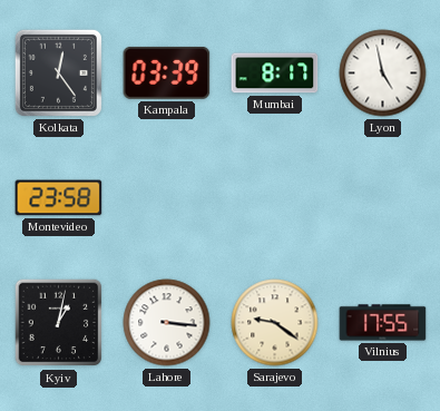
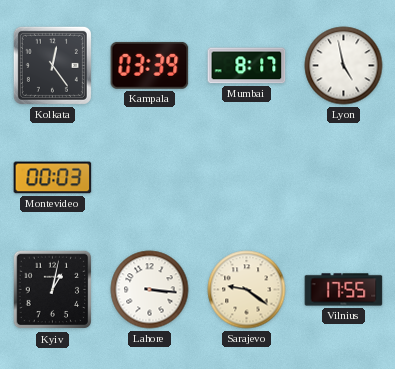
Montevideo: 23:58 -> 00:03 (53, 178)
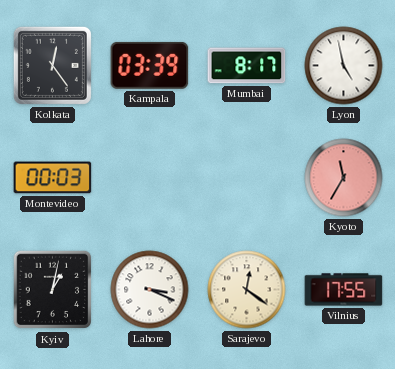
Kyoto: none -> 11:35 (344, 178)
Lahore: 3:16 -> 3:19 (150, 290)
Sarajevo: 9:21 -> 12:21 (247, 290)
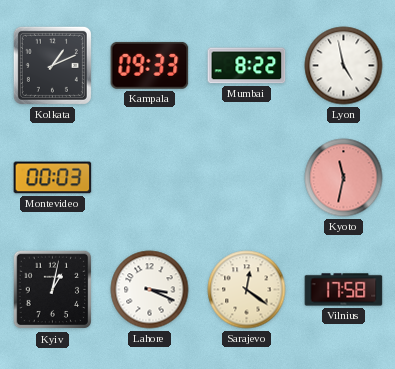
Kolkata: 12:24 -> 1:11 (52, 65)
Kampala: 03:39 -> 09:33 (150, 65)
Mumbai: 8:17 -> 8:22 (247, 66)
Kyoto: 11:35 -> 11:32 (344, 178)
Vilnius: 17:55 -> 17:58 (344, 290)
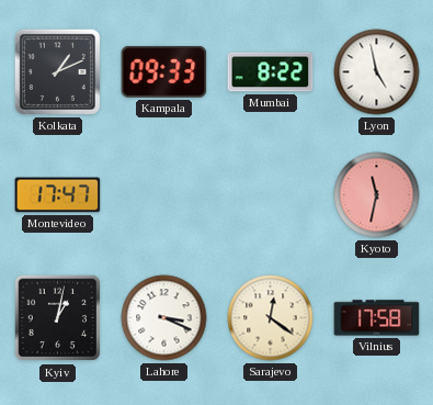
Montevideo: 00:03 -> 17:47 (58, 195)
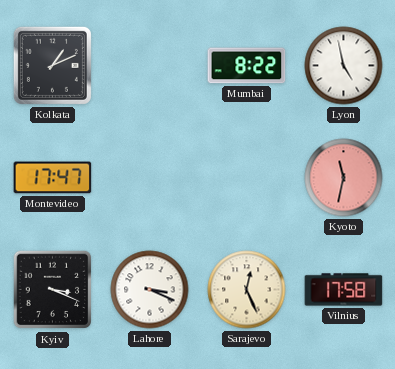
Kampala: 09:33 -> none (164, 71)
Kyiv: 1:02 -> 3:19 (53, 290)
Sarajevo: 12:21 -> 12:26 (247, 290)
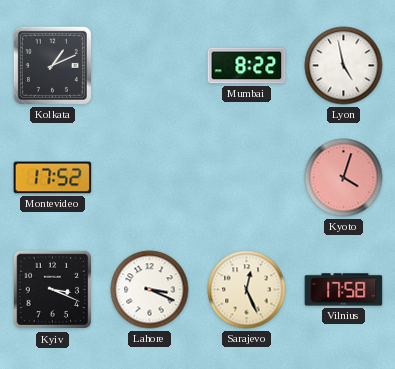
Montevideo: 17:47 -> 17:52 (53, 178)
Kyoto: 11:32 -> 4:03 (344, 178)
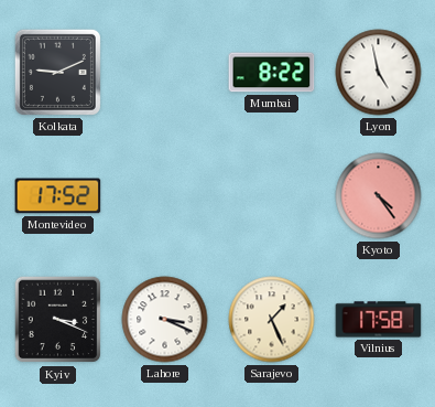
Kolkata: 1:11 -> 9:11 (57, 72)
Kyoto: 4:03 -> 4:24 (379, 196)
Sarajevo: 12:26 -> 1:26 (272, 320)
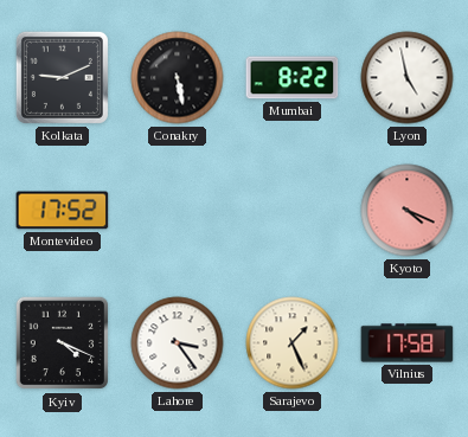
Conakry: none -> 5:28 (178, 78)
Kyoto: 4:24 -> 4:19 (408, 211)
Kyiv: 3:19 -> 4:19 (63, 343)
Lahore: 3:19 -> 3:24 (178, 343)
